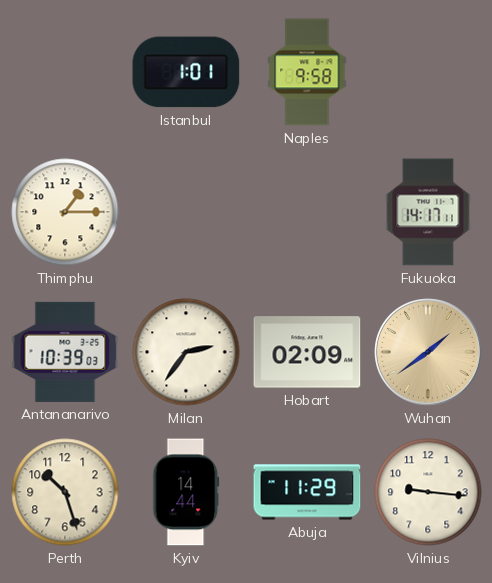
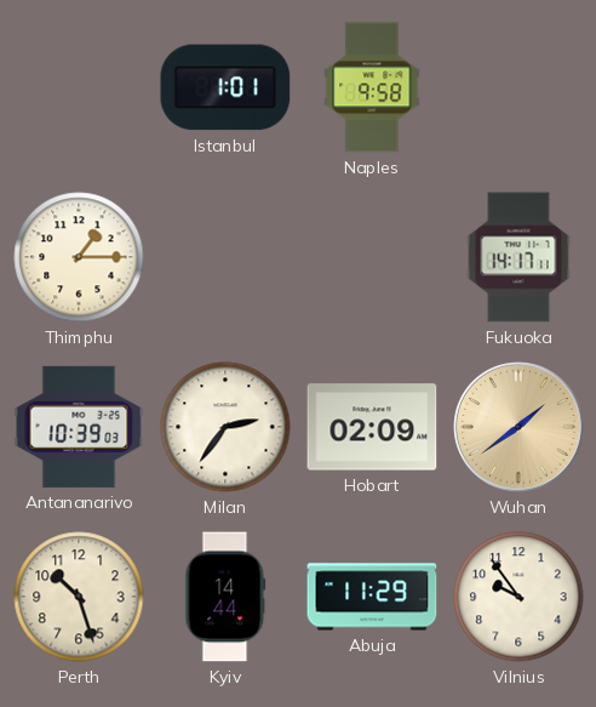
Vilnius: 9:16 -> 9:54 (518, 597)
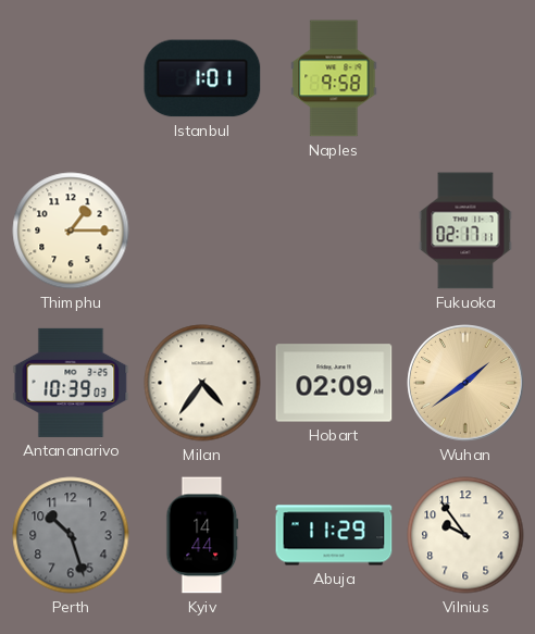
Fukuoka: 14:17 -> 02:17 (465, 231)
Milan: 2:36 -> 4:36 (202, 383)
Perth dial: cream -> grey (71, 535)
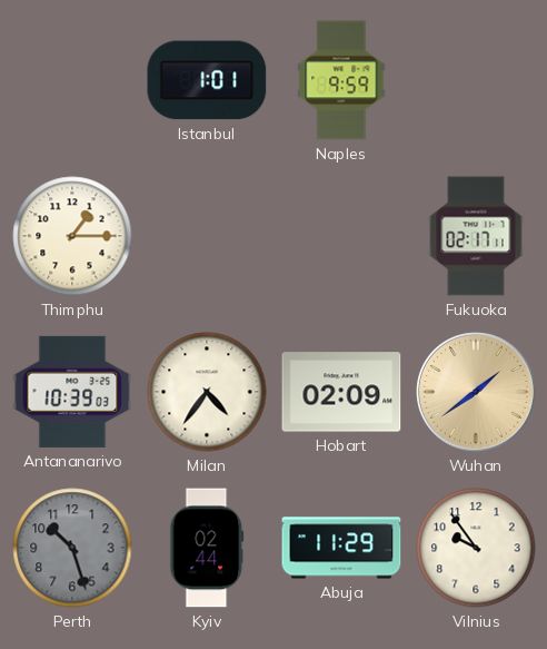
Naples: 9:58 -> 9:59 (341, 80)
Kyiv: 14:44 -> 02:44 (207, 548)
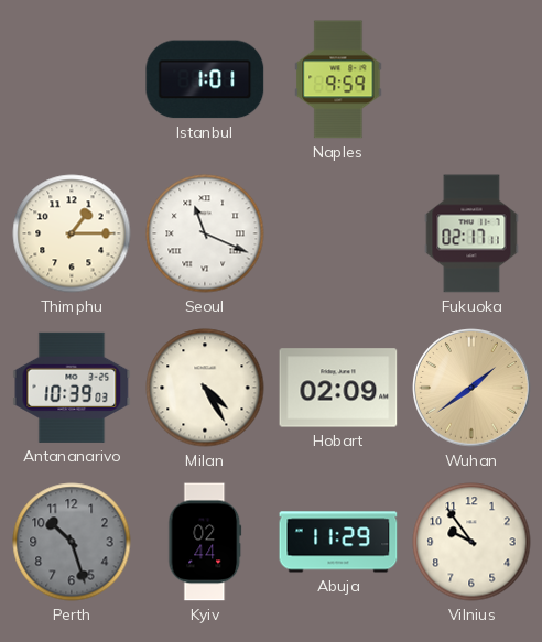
Seoul: none -> 11:19 (205, 233)
Milan: 4:36 -> 4:25 (205, 388)
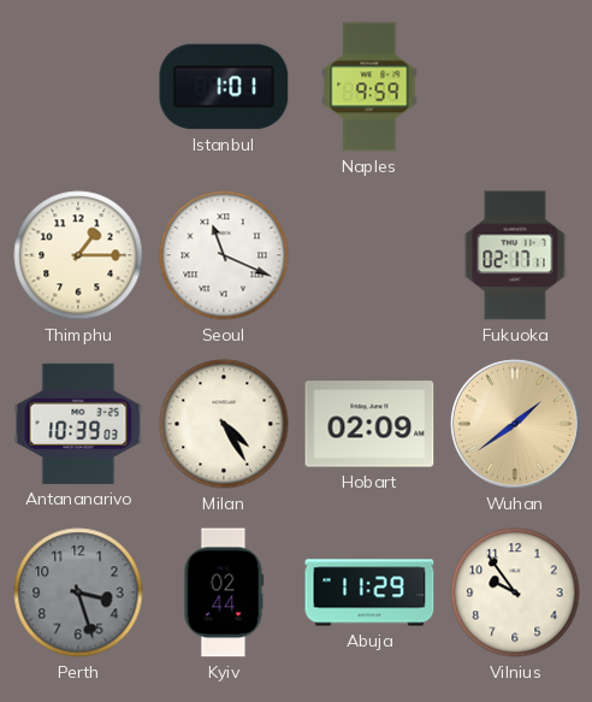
Perth: 10:27 -> 3:27 (78, 592)
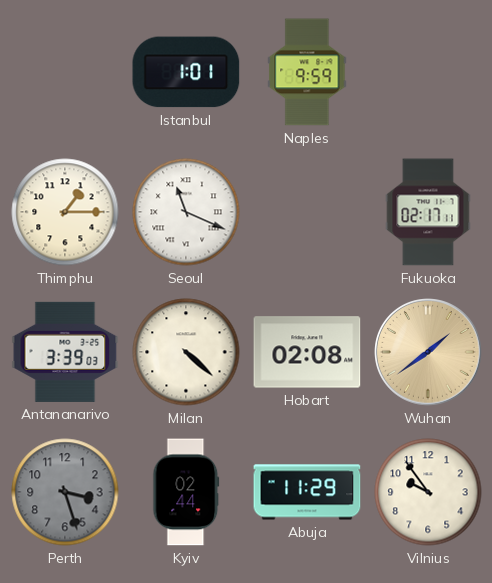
Antananarivo: 10:39 -> 3:39 (65, 352)
Milan: 4:25 -> 4:22 (186, 352)
Hobart: 02:09 -> 02:08 (307, 352)
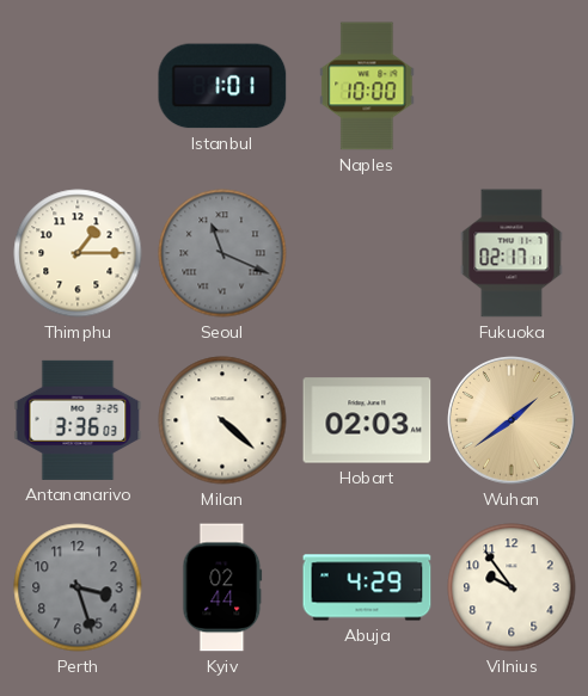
Naples: 9:59 -> 10:00 (367, 86)
Seoul dial: white -> grey (222, 253)
Antananarivo: 3:39 -> 3:36 (78, 420)
Hobart: 02:08 -> 02:03 (367, 420)
Abuja: 11:29 -> 4:29 (367, 587)
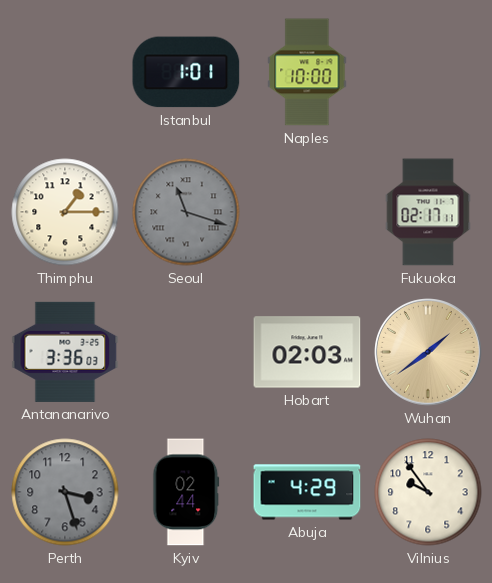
Seoul: 11:19 -> 11:18 (186, 212)
Milan: 4:22 -> none (222, 420)
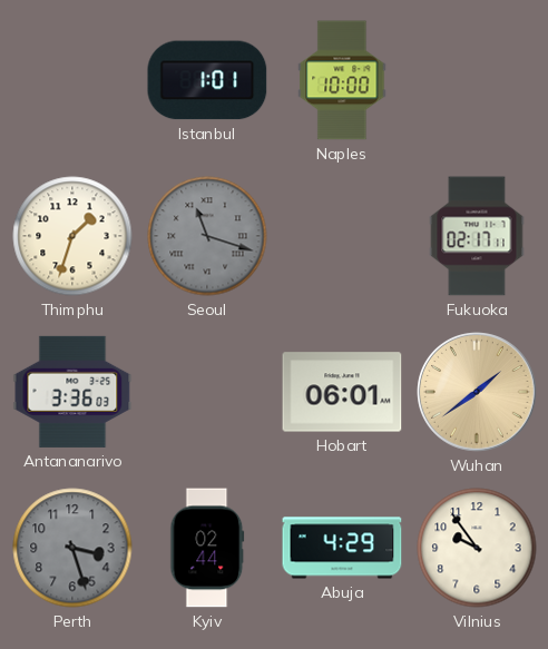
Thimphu: 1:15 -> 1:33 (72, 236)
Hobart: 02:03 -> 06:01 (342, 392)
